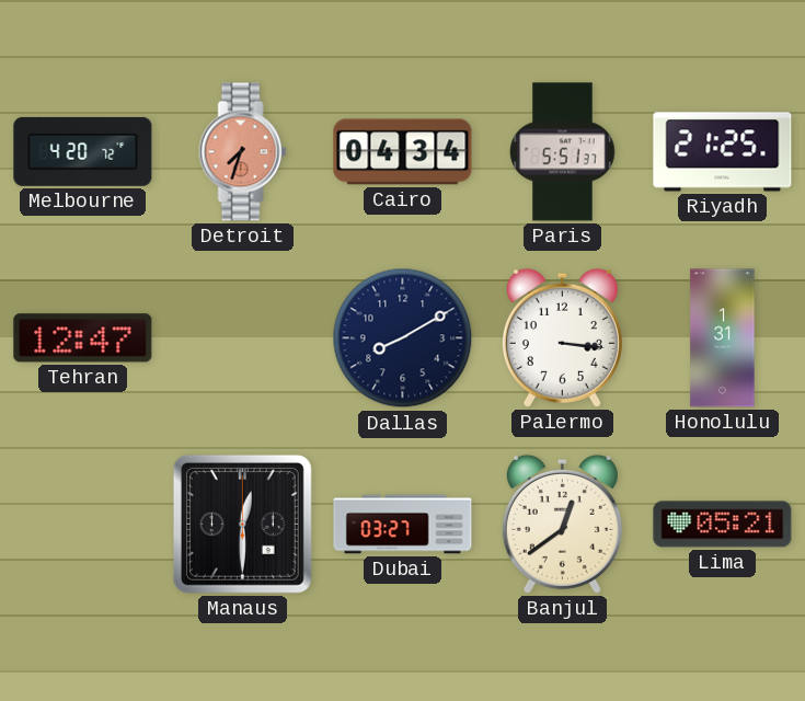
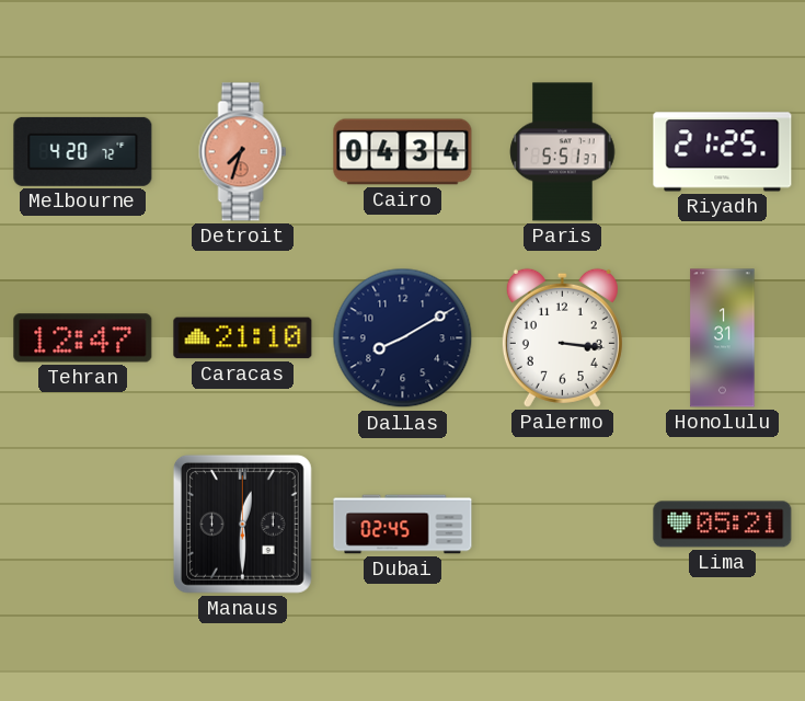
Caracas: none -> 21:10 (243, 338)
Dubai: 03:27 -> 02:45 (403, 525)
Banjul: 12:39 -> none (562, 524)
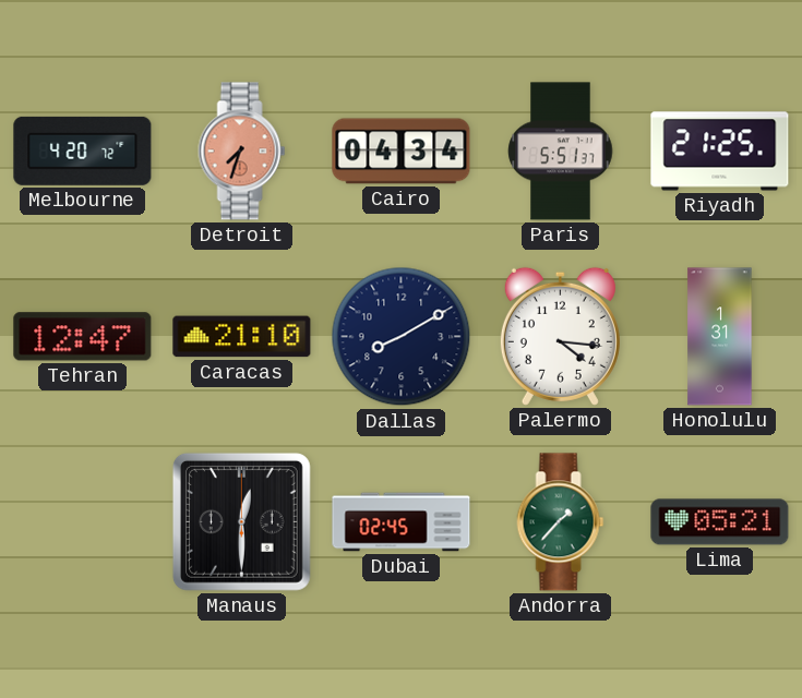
Palermo: 3:16 -> 4:16 (560, 336)
Andorra: none -> 1:37 (561, 522)
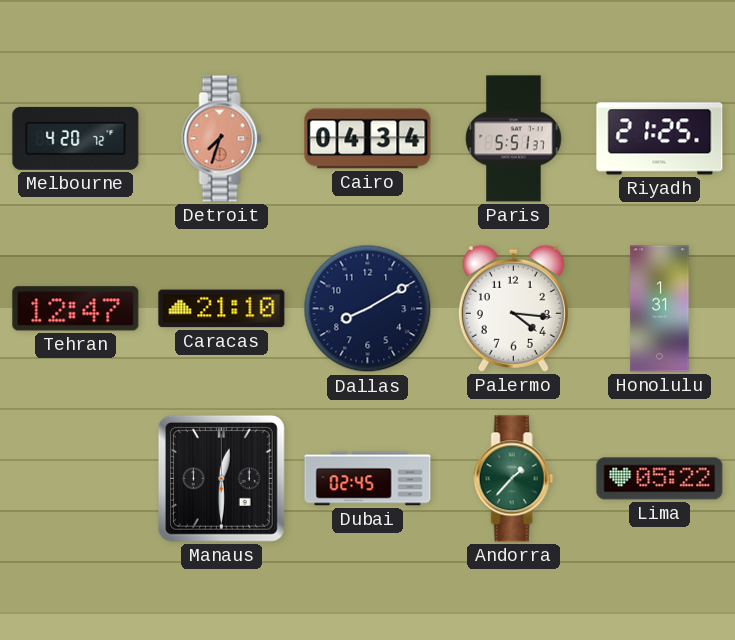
Lima: 05:21 -> 05:22 (660, 479)
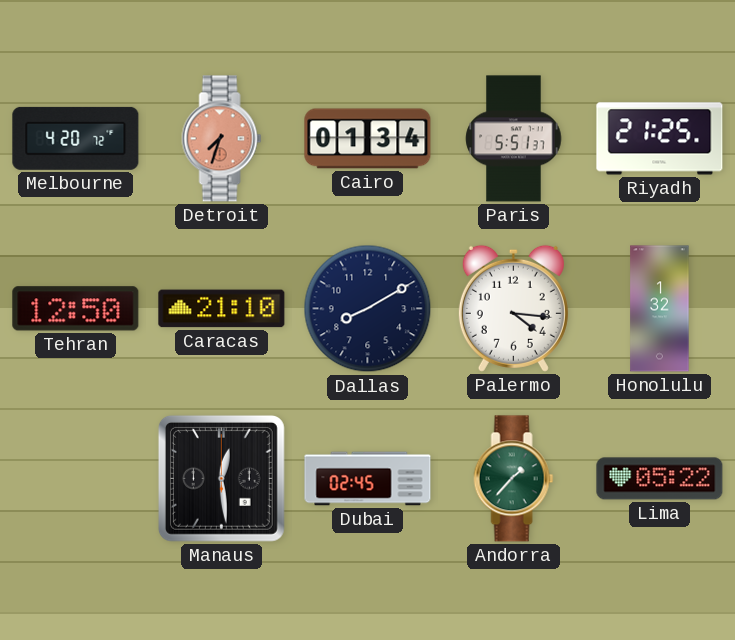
Cairo: 04:34 -> 01:34 (368, 139)
Tehran: 12:47 -> 12:50 (76, 309)
Honolulu: 1:31 -> 1:32 (660, 309)
Manaus: 12:30 -> 12:29 (221, 478)
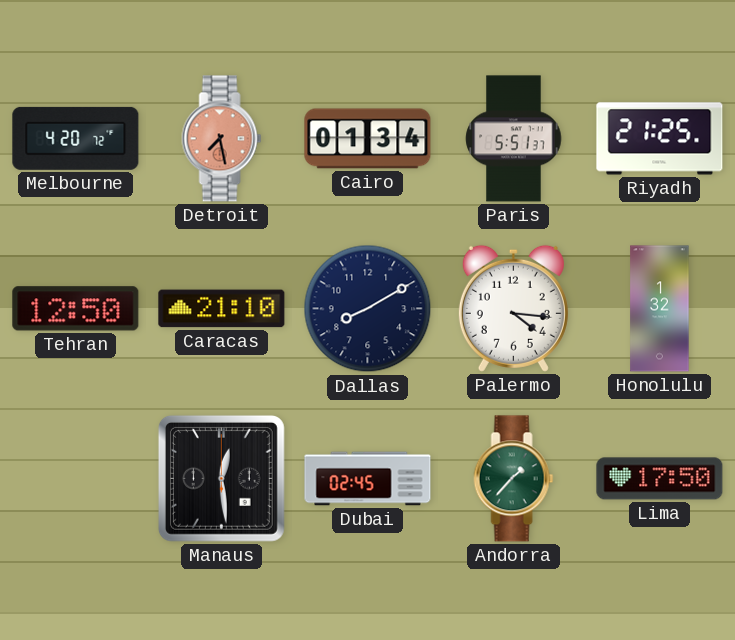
Detroit: 7:33 -> 7:28 (222, 139)
Lima: 05:22 -> 17:50 (660, 479)
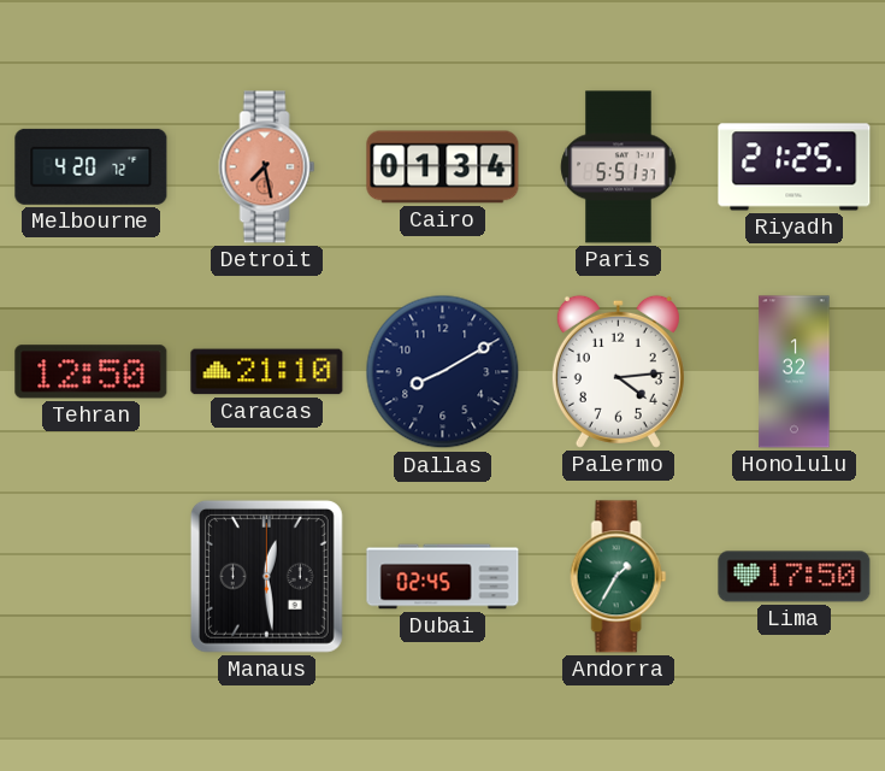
Palermo: 4:16 -> 4:14 (618, 371)
Andorra: 1:37 -> 1:35 (619, 577)
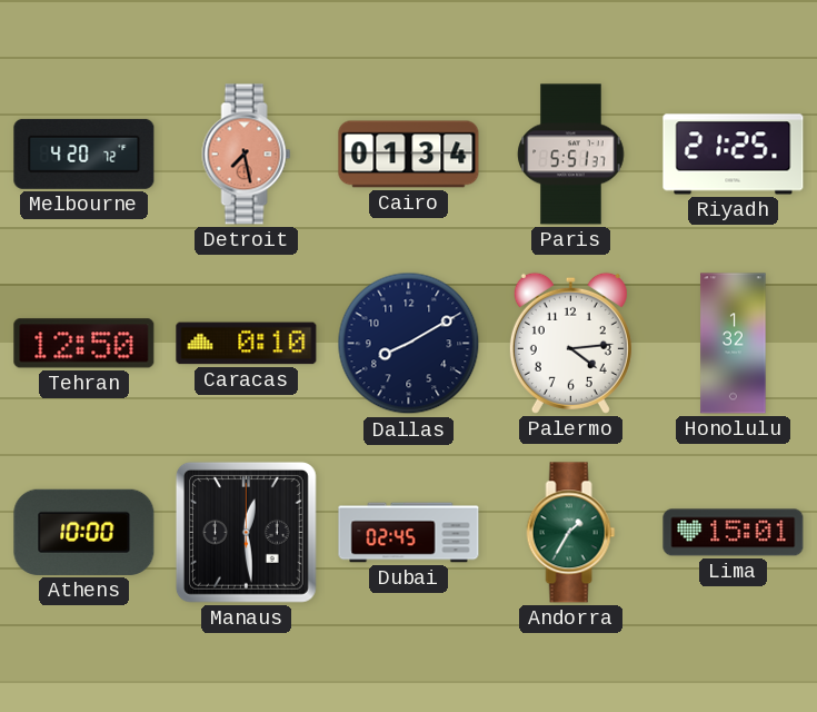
Caracas: 21:10 -> 0:10 (247, 344)
Athens: none -> 10:00 (84, 532)
Lima: 17:50 -> 15:01 (734, 533)
